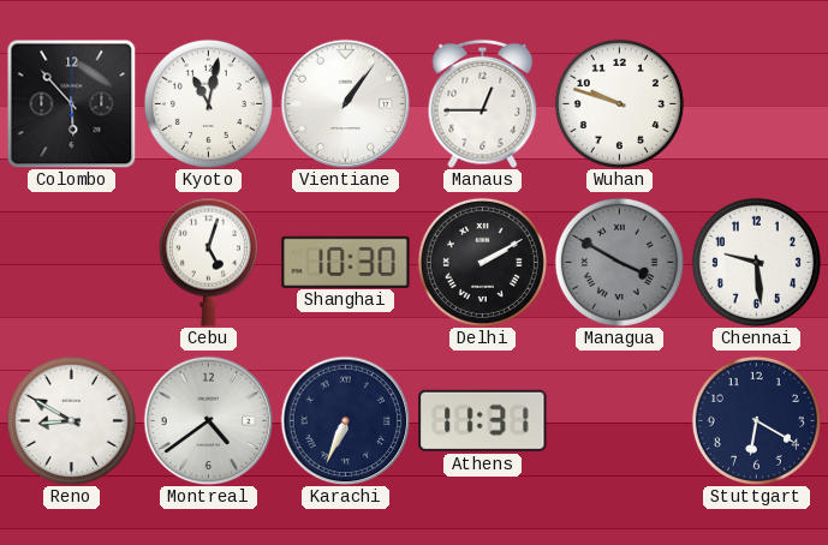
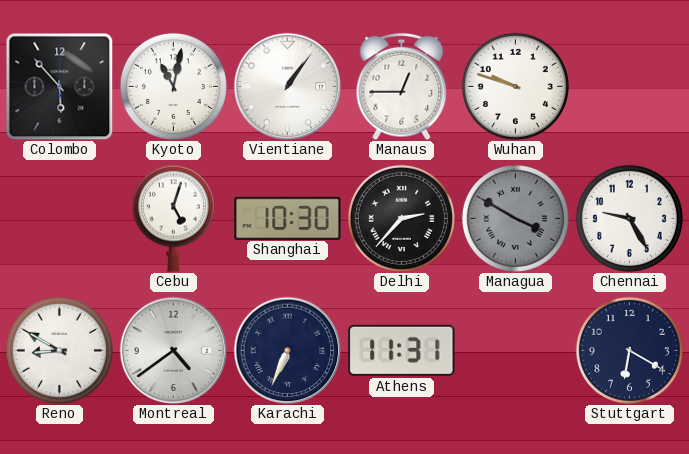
Delhi: 2:10 -> 2:37 (401, 218)
Chennai: 9:29 -> 9:25 (629, 218)
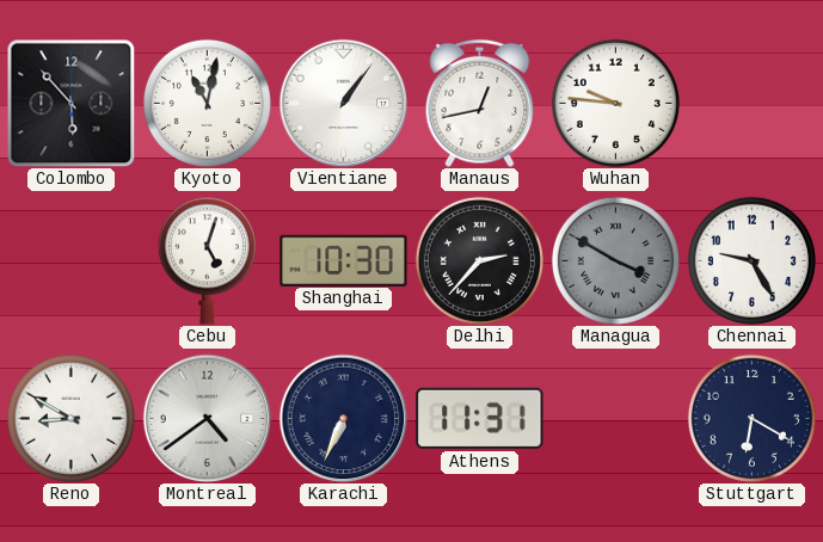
Manaus: 12:45 -> 12:43 (480, 103)
Wuhan: 9:48 -> 9:46 (615, 103)
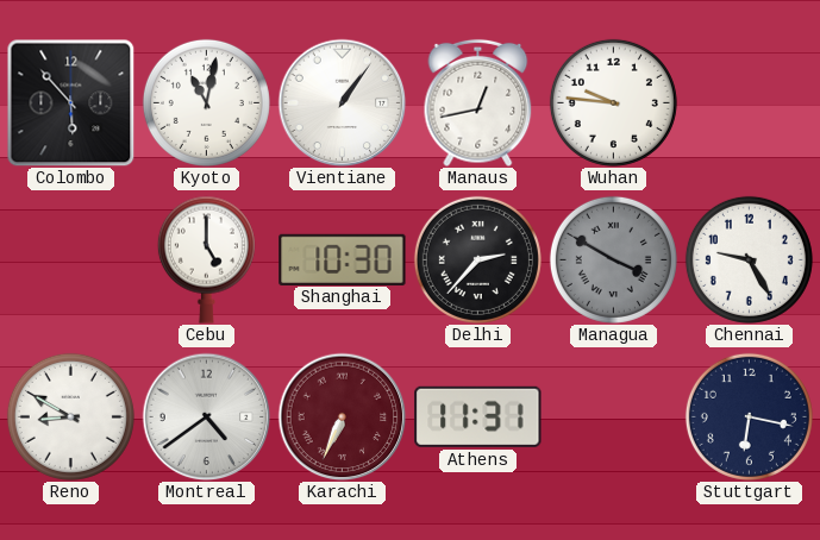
Cebu: 5:03 -> 5:00 (206, 259)
Karachi dial: navy -> burgundy (342, 416)
Stuttgart: 6:20 -> 6:17 (749, 416)
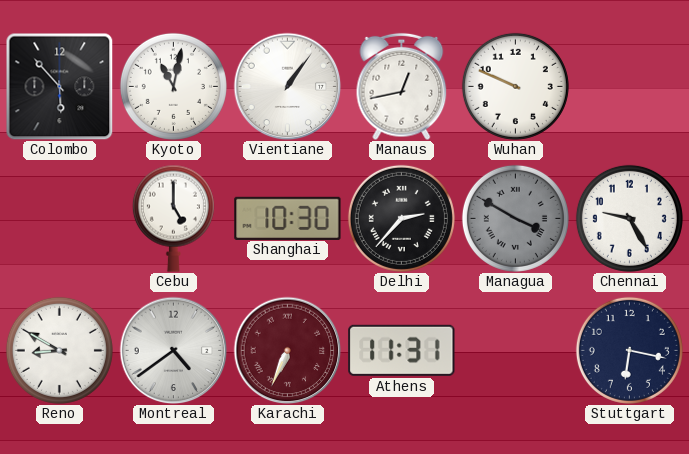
Wuhan: 9:46 -> 9:49 (515, 86)
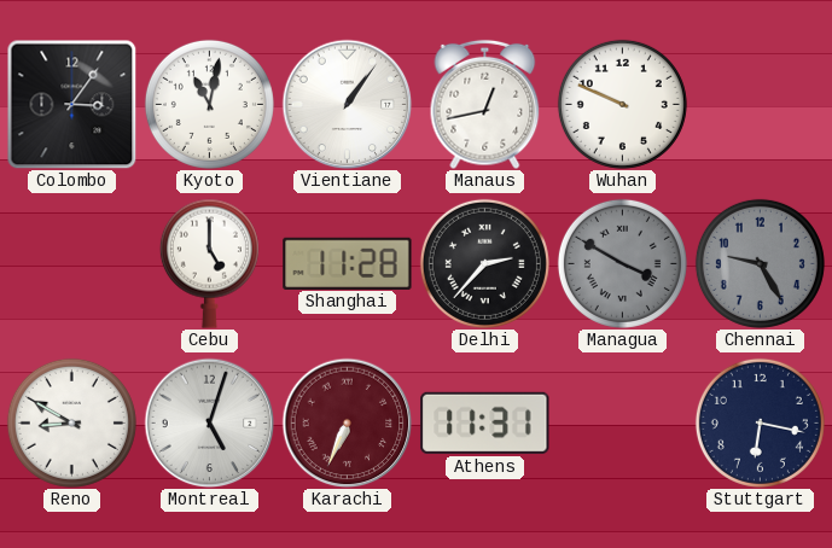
Colombo: 5:53 -> 3:06 (71, 104)
Shanghai: 10:30 -> 11:28 (348, 263)
Chennai dial: white -> grey (760, 263)
Montreal: 4:39 -> 5:03 (209, 422)
